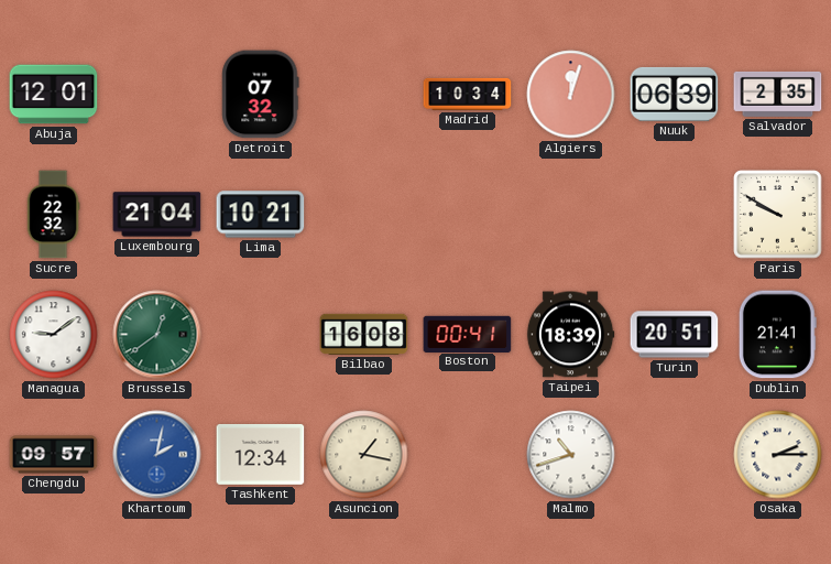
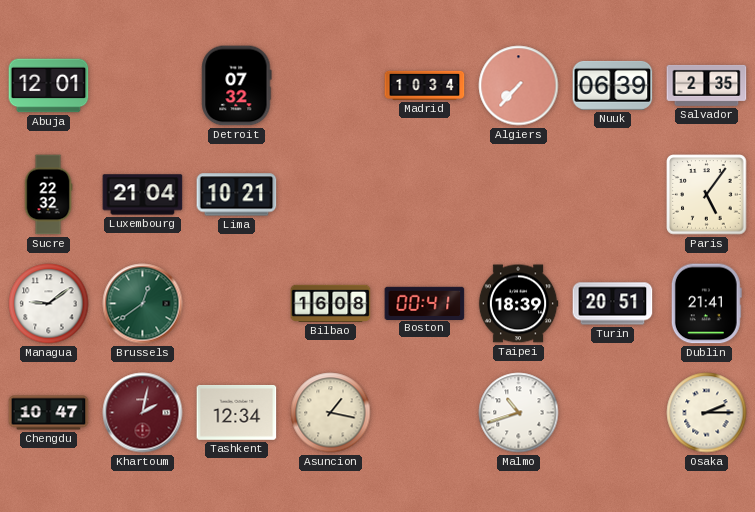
Algiers: 12:03 -> 7:37 (519, 86)
Paris: 9:50 -> 5:06 (707, 195)
Chengdu: 09:57 -> 10:47 (49, 413)
Khartoum dial: blue -> burgundy (143, 413)
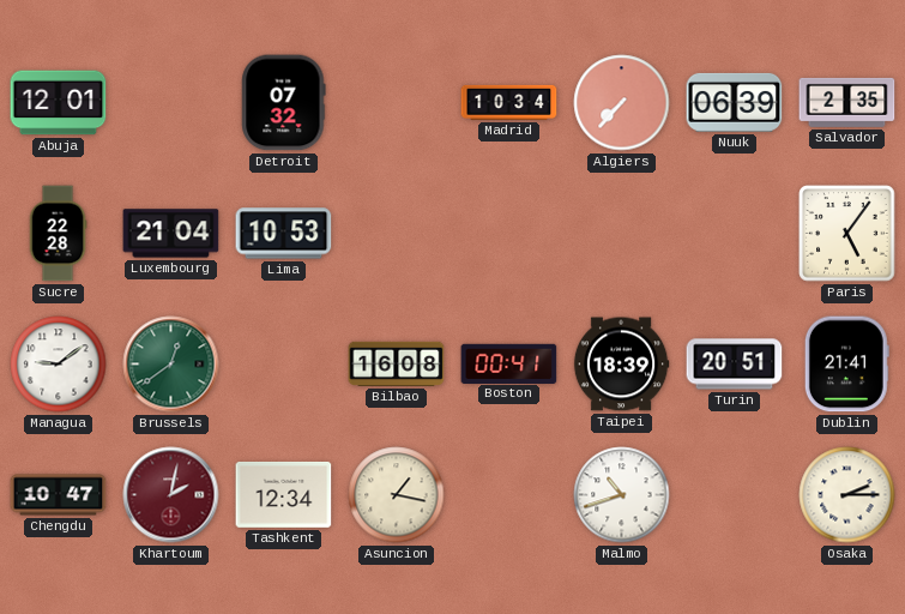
Sucre: 22:32 -> 22:28 (58, 234)
Lima: 10:21 -> 10:53 (284, 234)
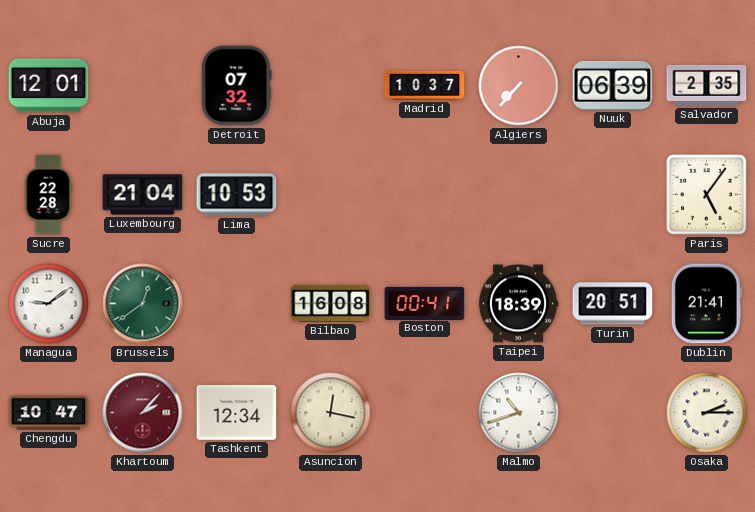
Madrid: 10:34 -> 10:37 (425, 85)
Khartoum: 2:02 -> 2:07 (143, 413)
Asuncion: 1:17 -> 12:17 (331, 413)
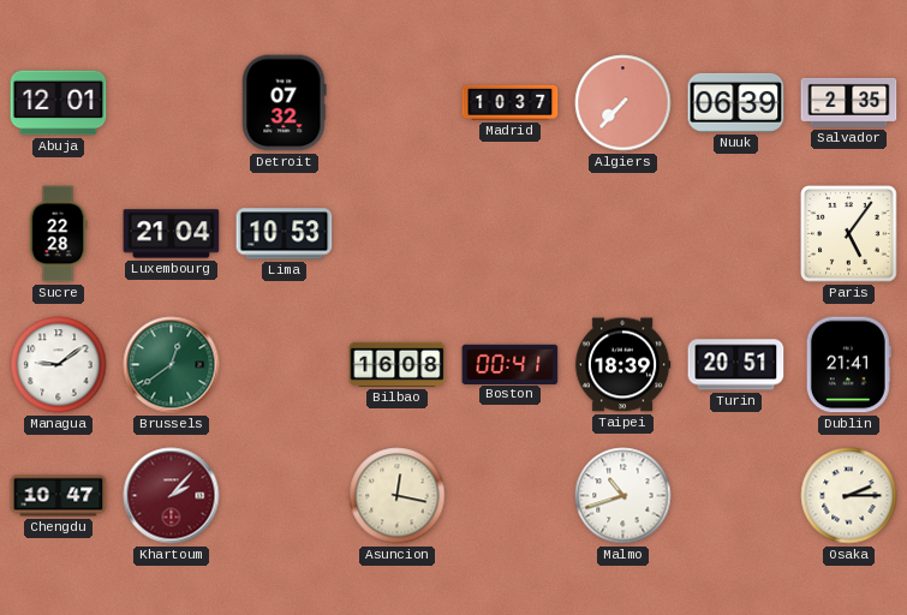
Tashkent: 12:34 -> none (237, 412)
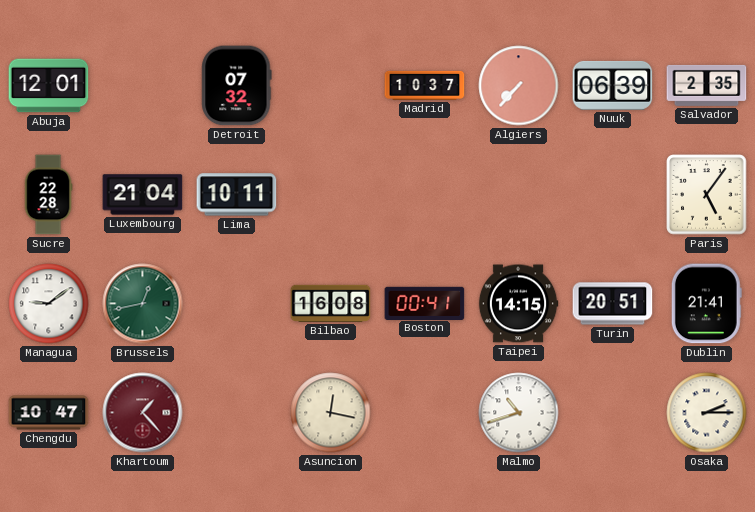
Lima: 10:53 -> 10:11 (237, 195)
Brussels: 12:39 -> 12:43 (143, 304)
Taipei: 18:39 -> 14:15 (518, 304)
Khartoum: 2:07 -> 1:23 (143, 413)
